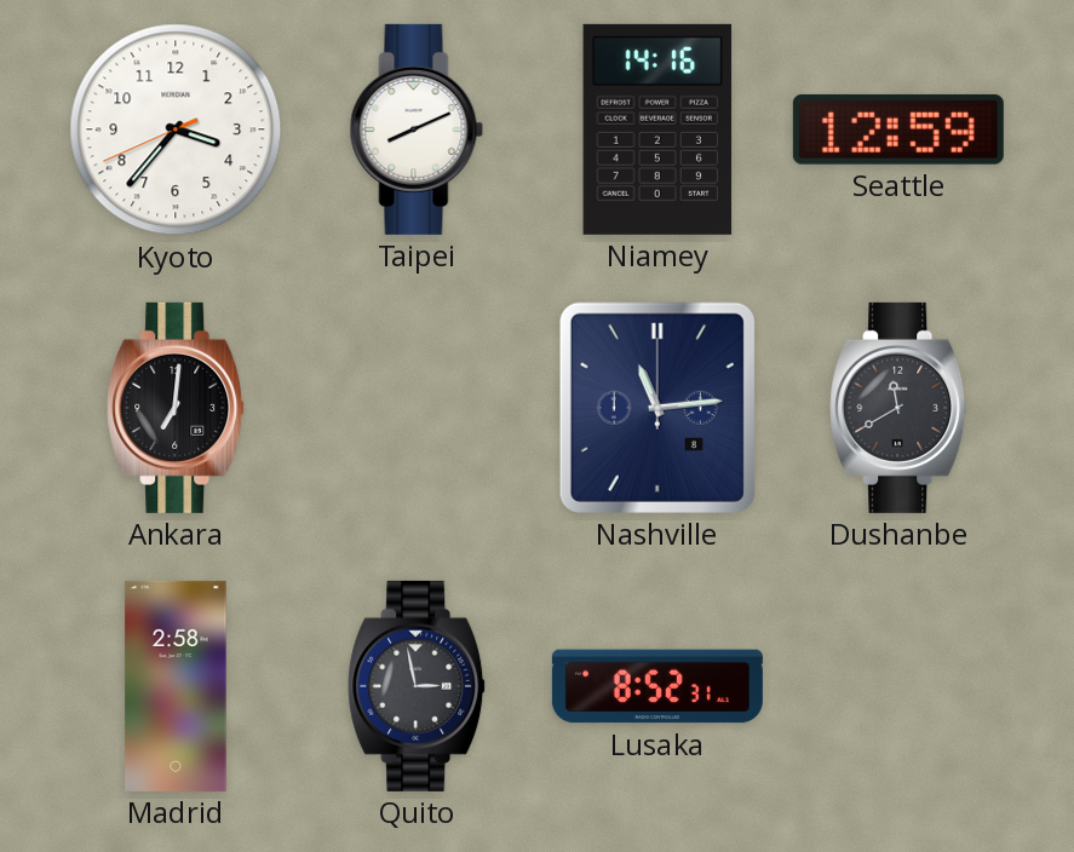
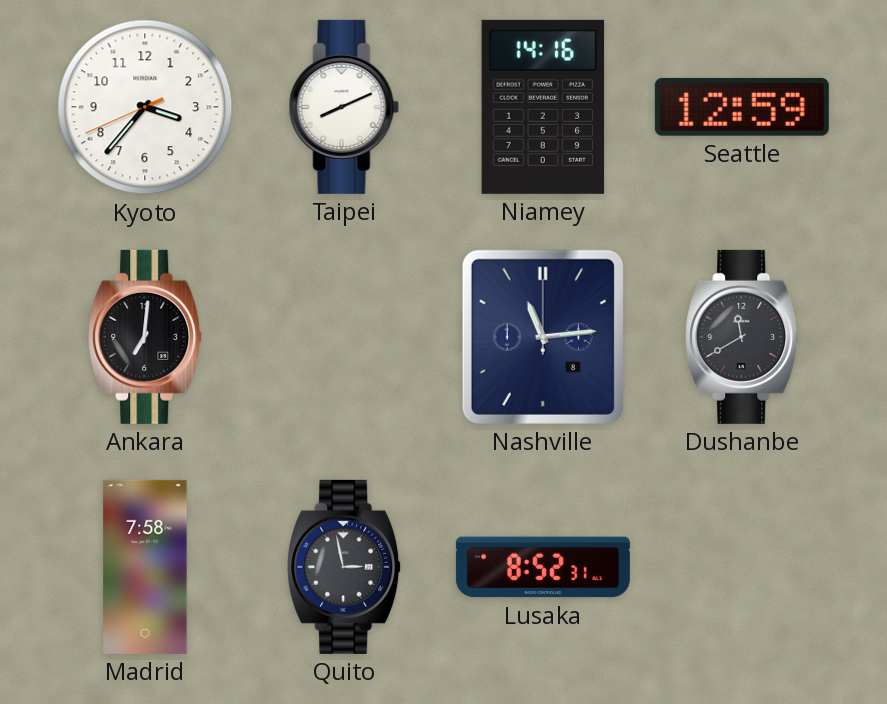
Madrid: 2:58 -> 7:58 (145, 567)
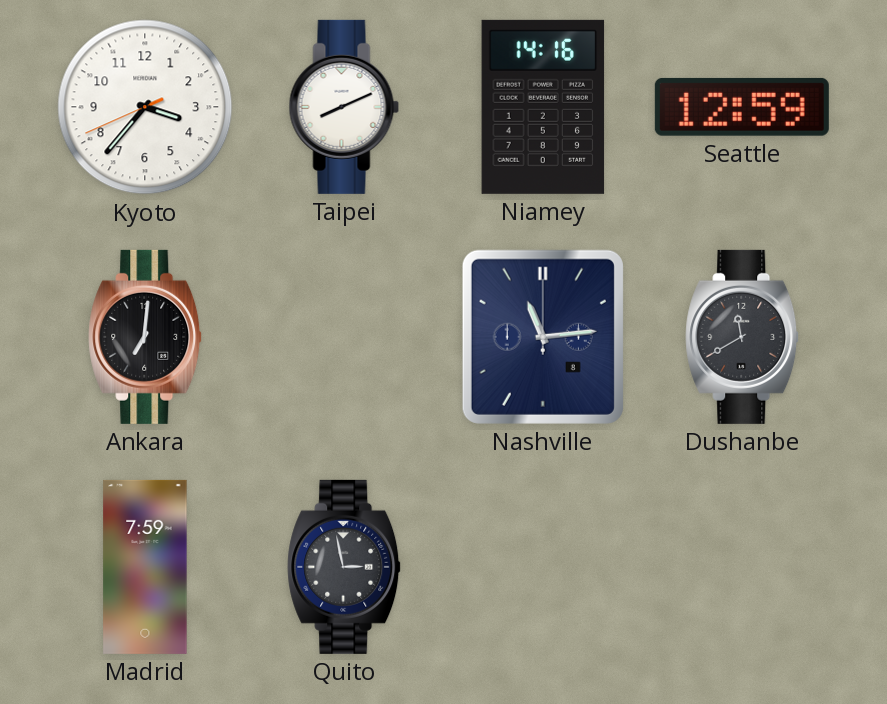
Madrid: 7:58 -> 7:59 (145, 567)
Lusaka: 8:52 -> none (543, 567)
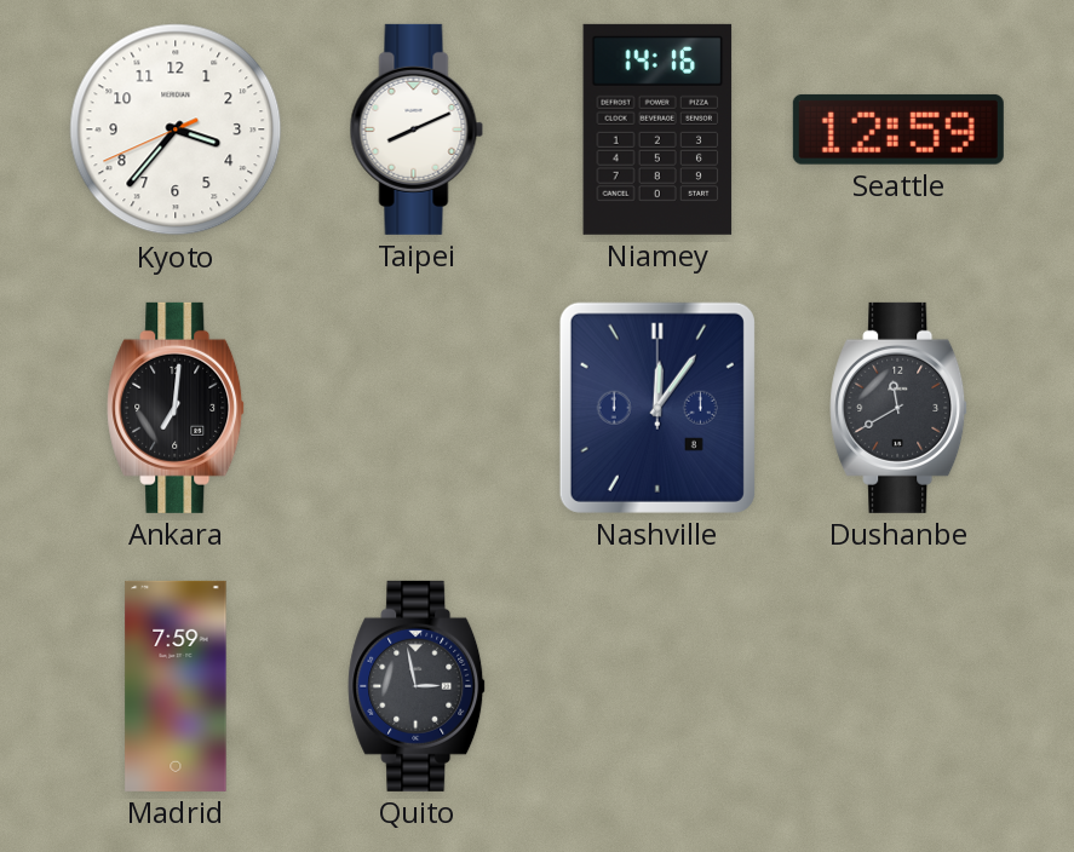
Nashville: 11:14 -> 12:06 (657, 408)
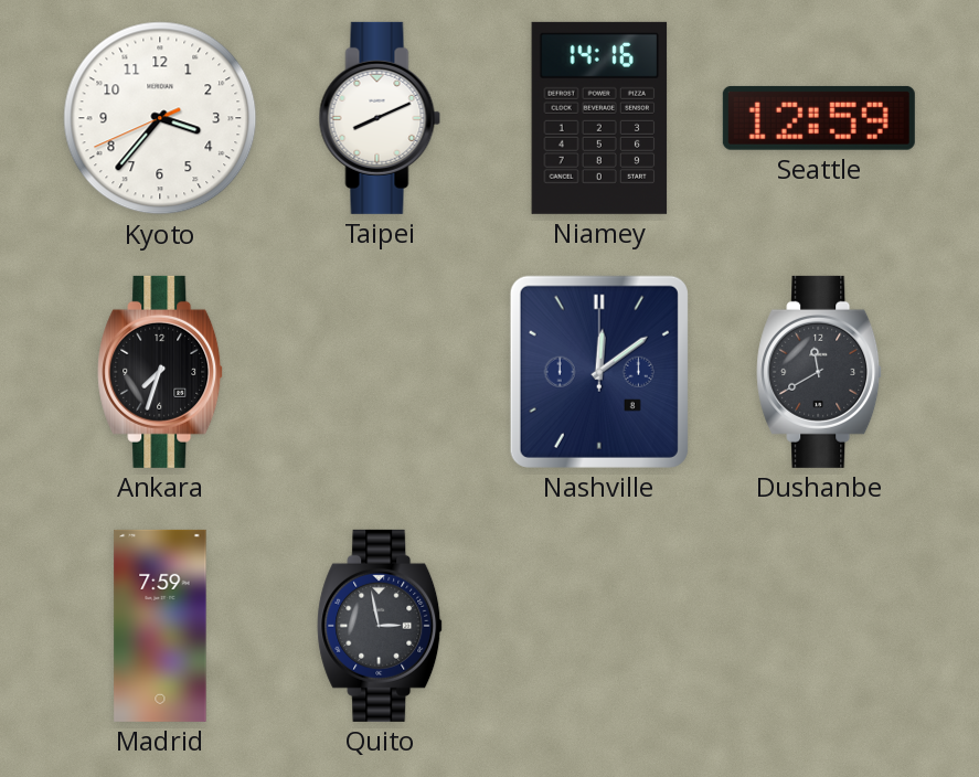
Ankara: 7:01 -> 7:33 (161, 372)
Nashville: 12:06 -> 12:09 (599, 372)
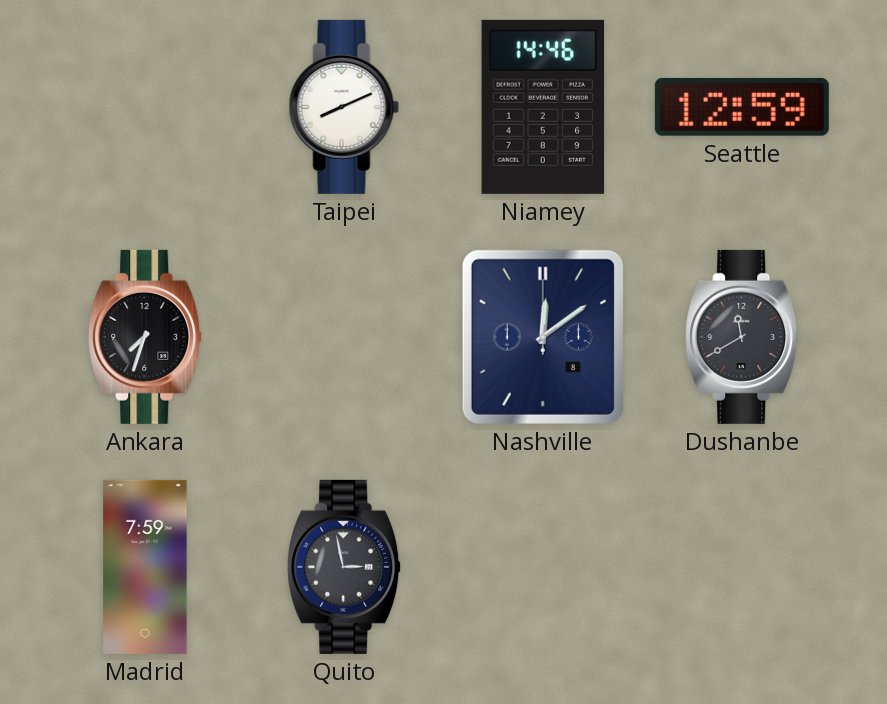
Kyoto: 3:36 -> none (160, 118)
Niamey: 14:16 -> 14:46 (543, 107)
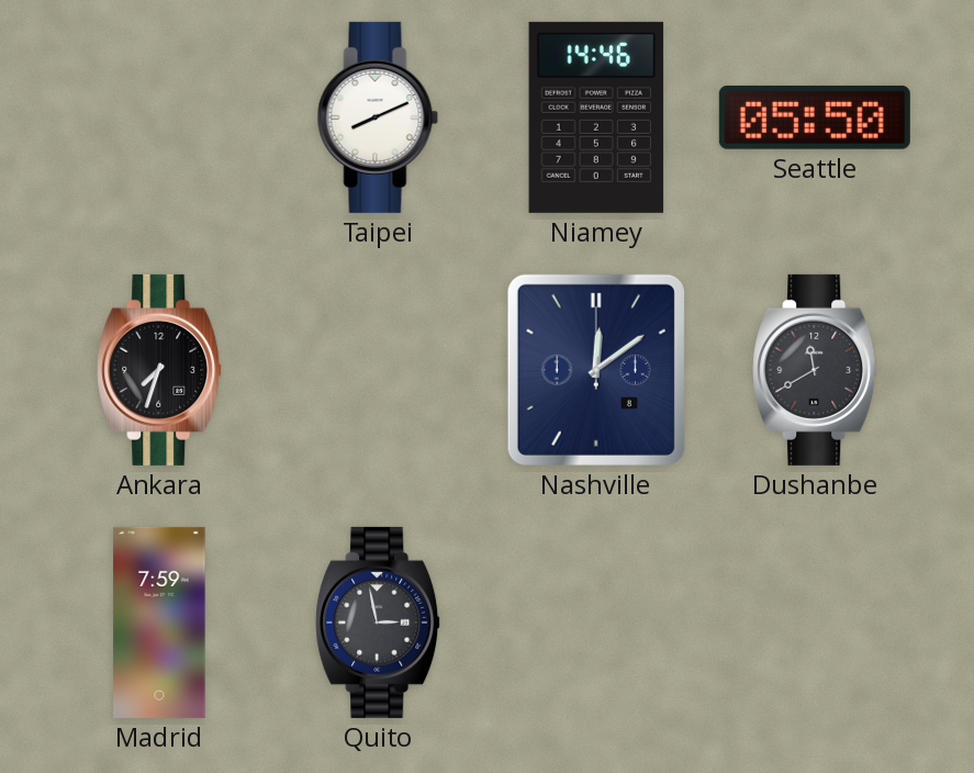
Seattle: 12:59 -> 05:50 (815, 117)
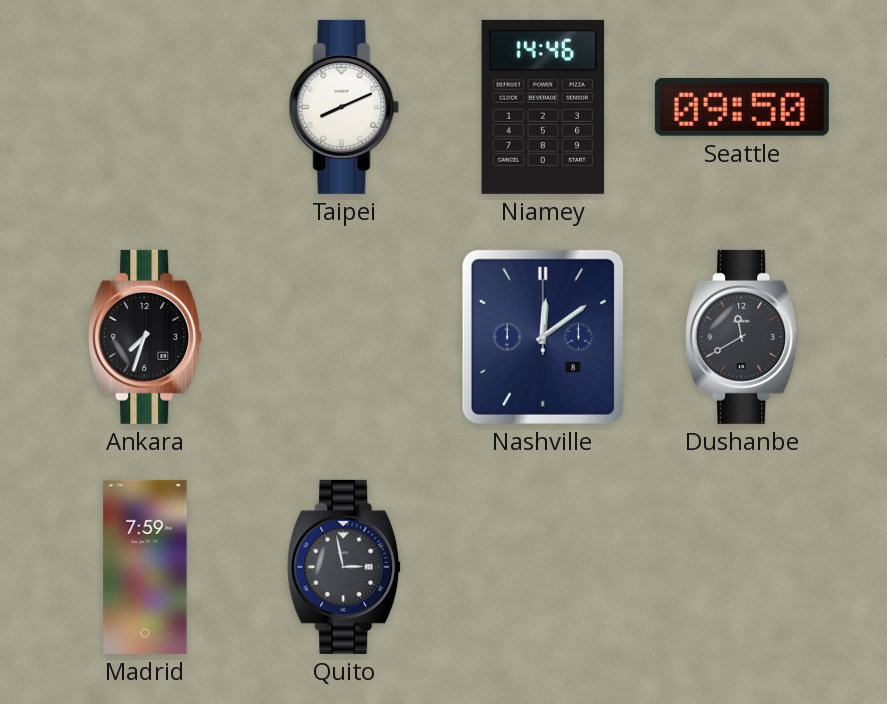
Seattle: 05:50 -> 09:50 (742, 107)
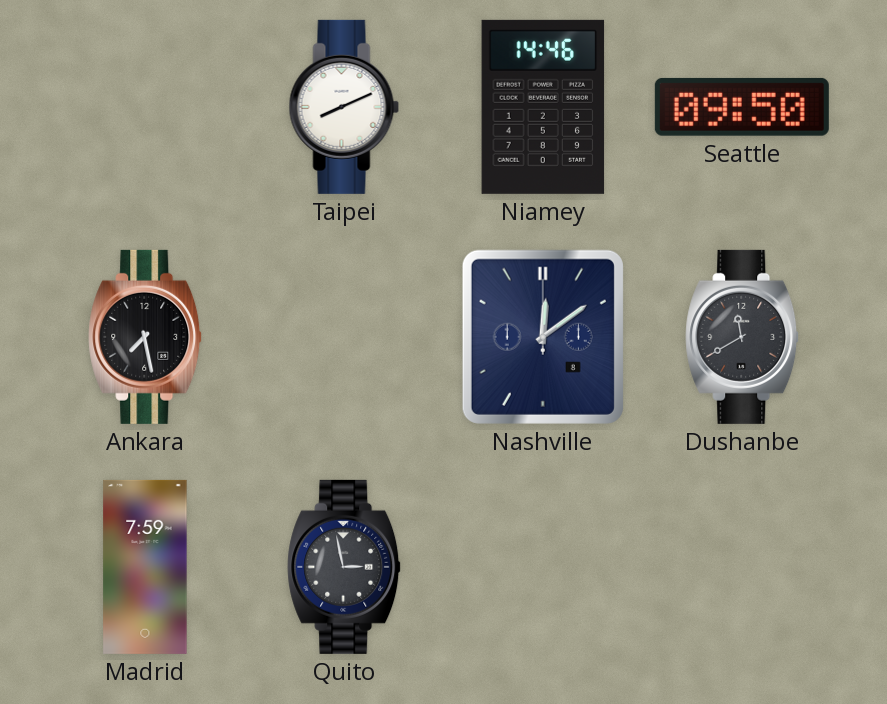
Ankara: 7:33 -> 7:28 (146, 337)
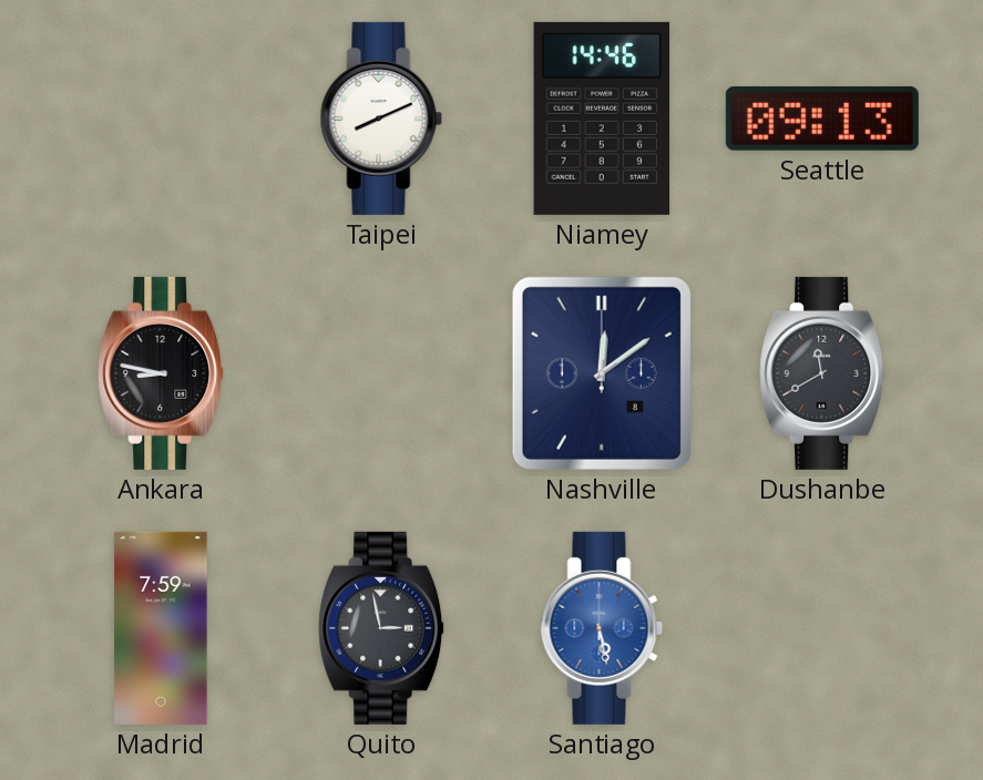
Seattle: 09:50 -> 09:13 (822, 119)
Ankara: 7:28 -> 8:47 (162, 373)
Santiago: none -> 5:28 (602, 628)
